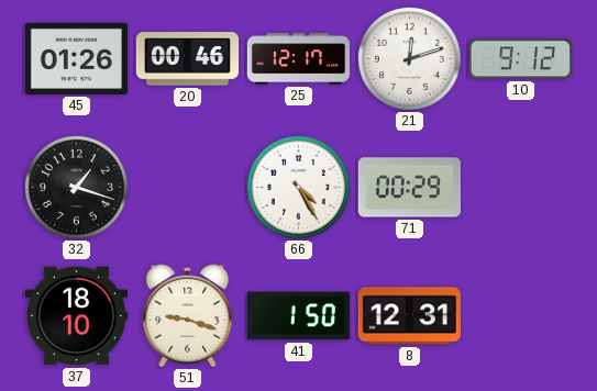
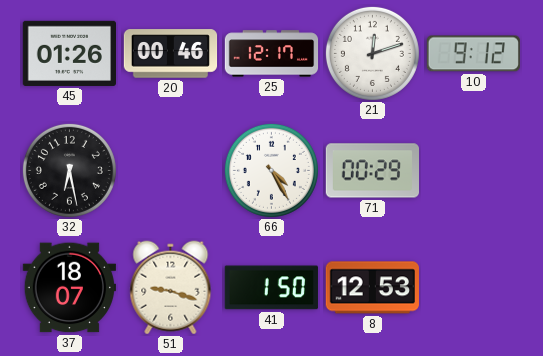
32: 1:18 -> 6:28 (69, 170)
37: 18:10 -> 18:07 (69, 288)
8: 12:31 -> 12:53 (372, 288)
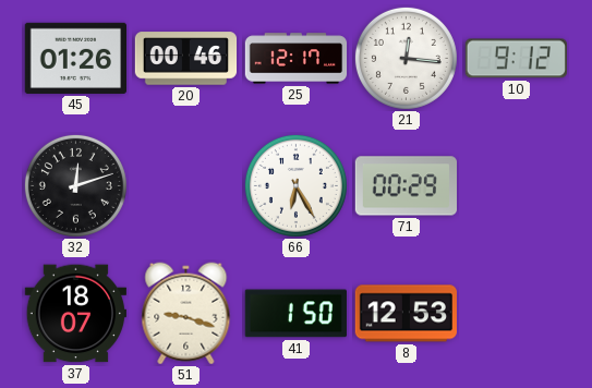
21: 12:12 -> 12:16 (406, 58)
32: 6:28 -> 12:12 (75, 185)
66: 4:25 -> 6:25 (295, 185)
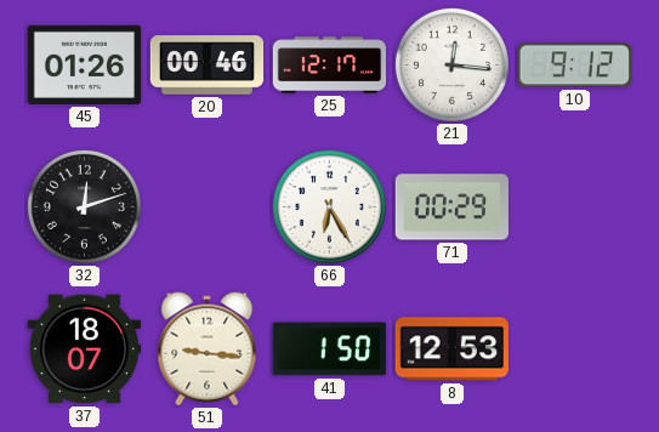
51: 9:18 -> 9:16 (208, 349)
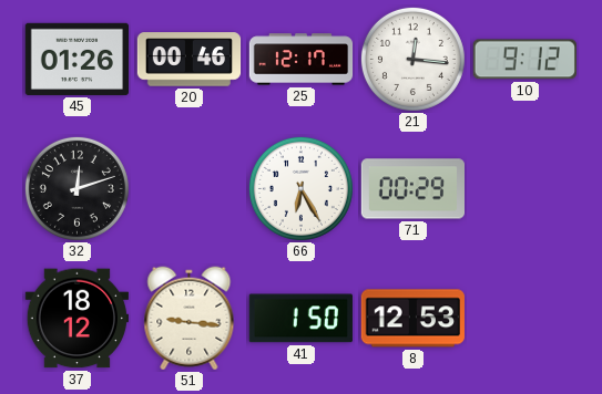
37: 18:07 -> 18:12 (76, 319)
